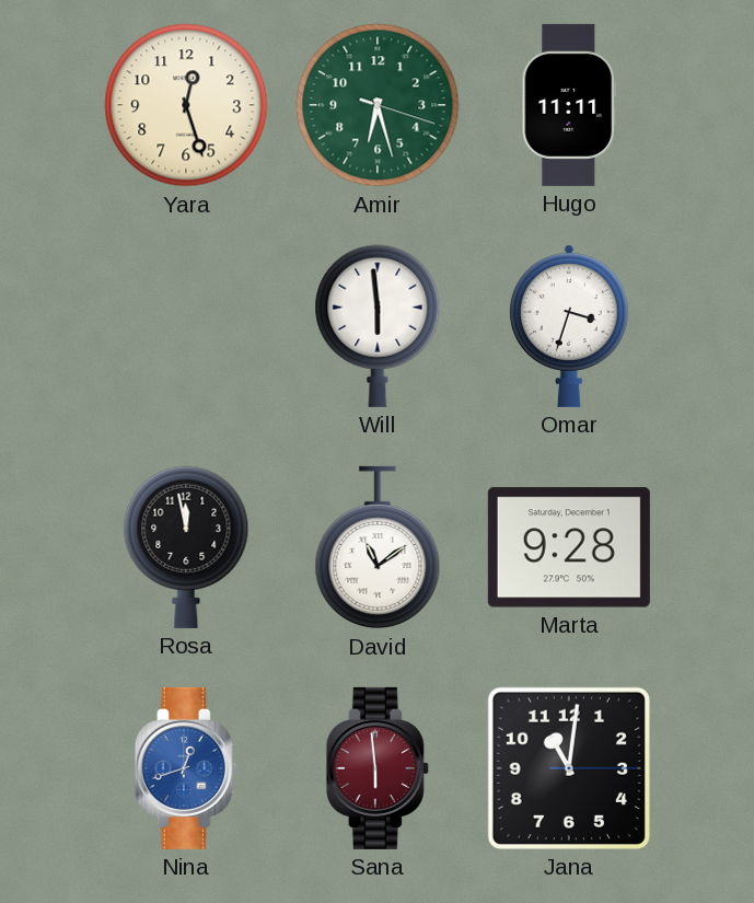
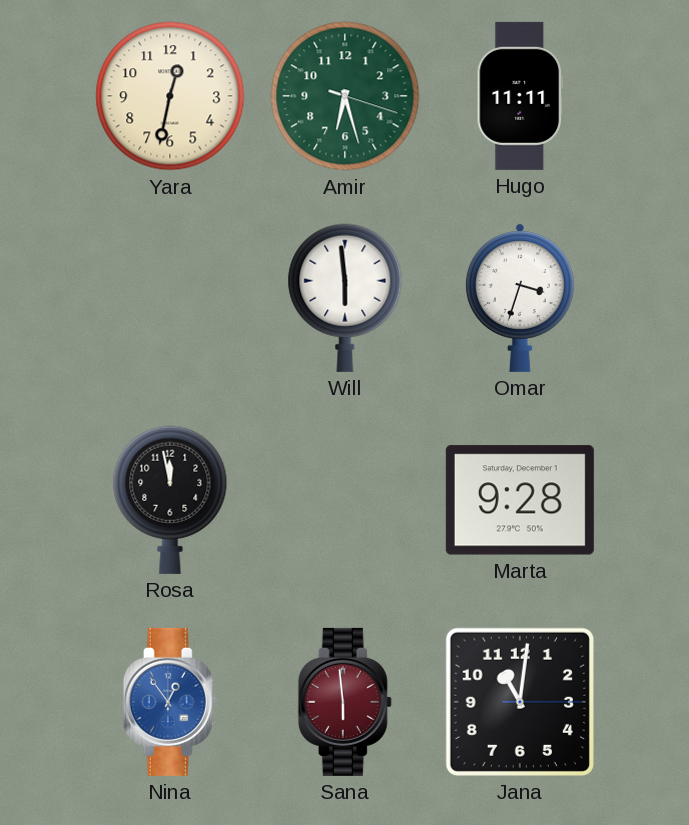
Yara: 12:27 -> 12:32 (170, 96)
David: 11:09 -> none (378, 547)
Nina: 12:42 -> 12:54 (170, 702)
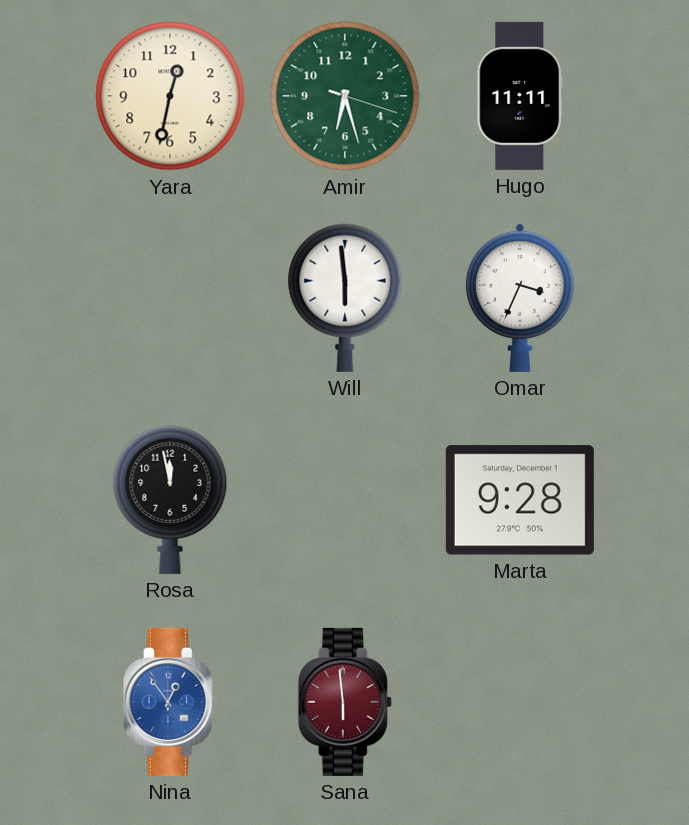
Omar: 3:33 -> 3:34 (520, 298)
Jana: 11:01 -> none (520, 702)
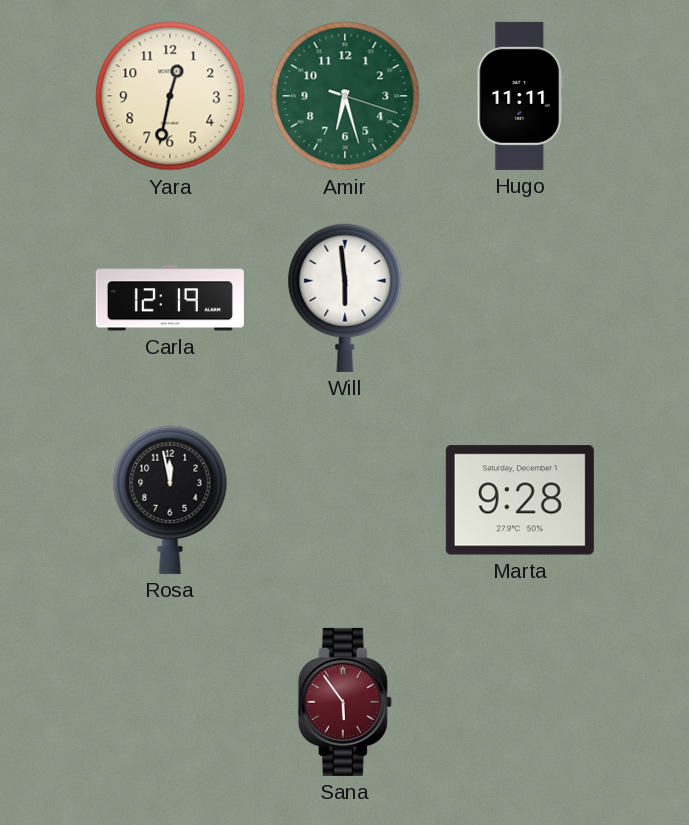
Carla: none -> 12:19 (170, 298)
Omar: 3:34 -> none (520, 298)
Nina: 12:54 -> none (170, 702)
Sana: 5:59 -> 5:54 (345, 702)
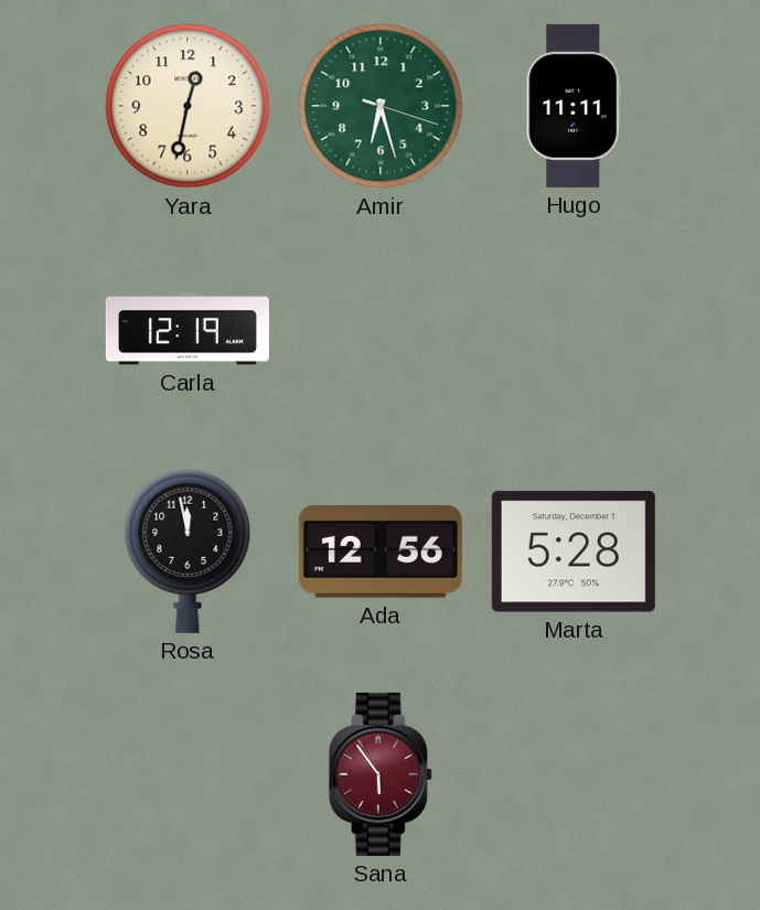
Will: 5:59 -> none (345, 298)
Ada: none -> 12:56 (381, 552)
Marta: 9:28 -> 5:28 (574, 552)
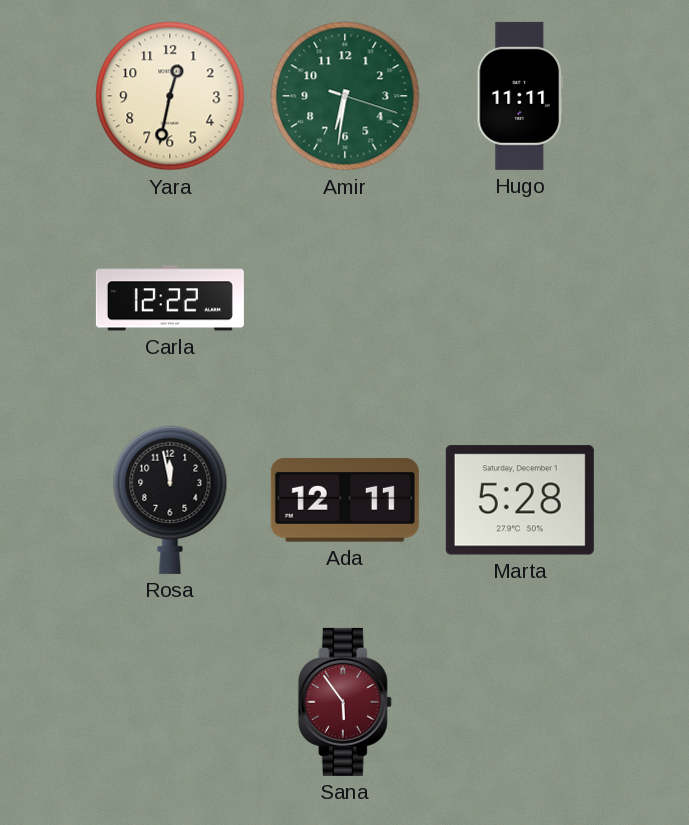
Amir: 6:27 -> 6:31 (345, 96)
Carla: 12:19 -> 12:22 (170, 298)
Ada: 12:56 -> 12:11 (345, 500)
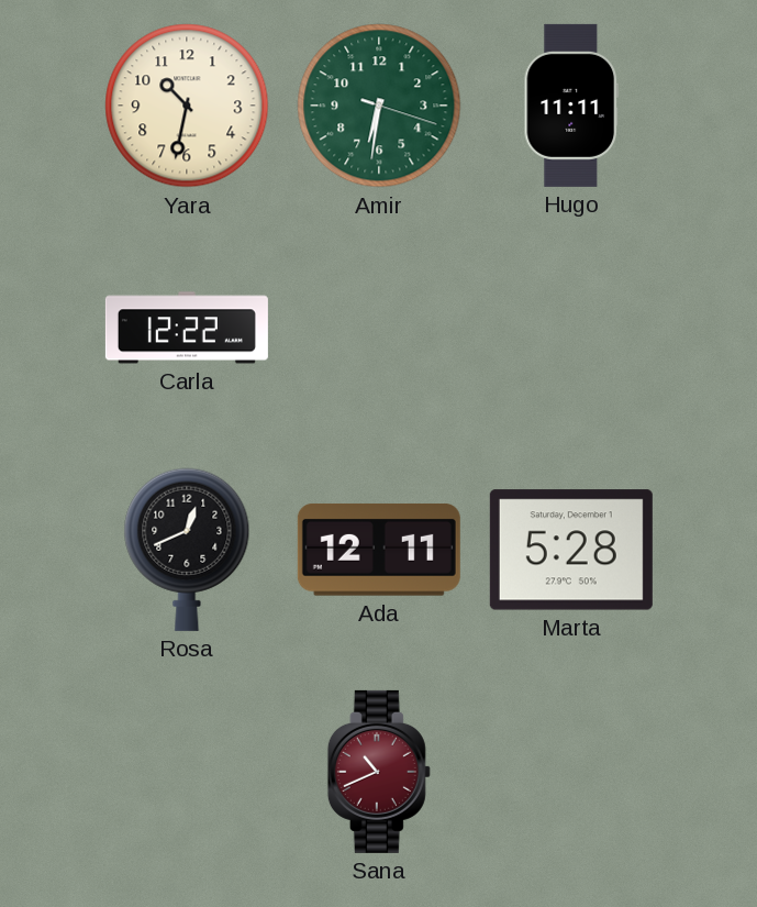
Yara: 12:32 -> 10:32 (187, 106)
Rosa: 11:58 -> 12:41 (187, 550)
Sana: 5:54 -> 10:41 (379, 772)
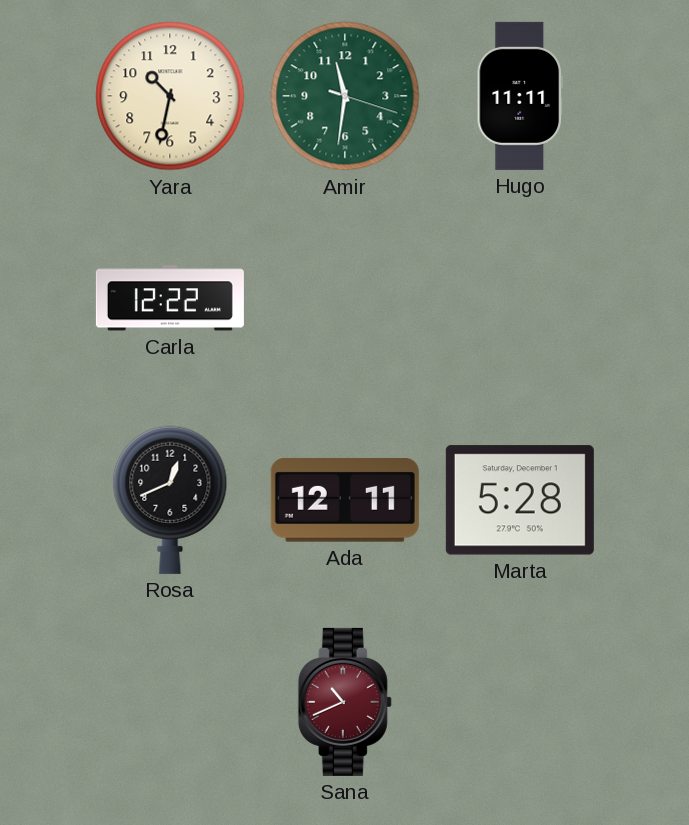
Amir: 6:31 -> 11:31 (345, 96)
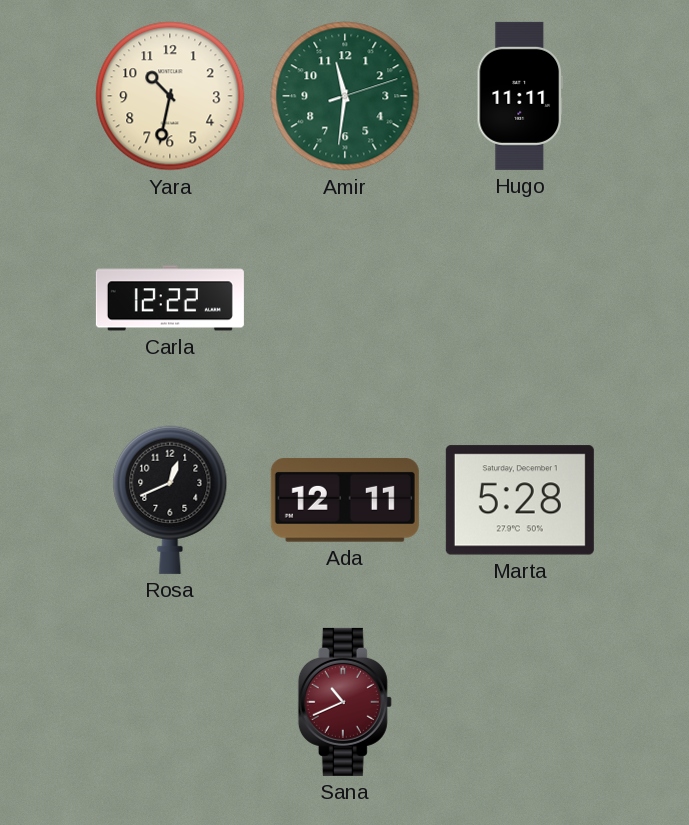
Amir: 11:31:18 -> 11:31:12 (345, 96)
